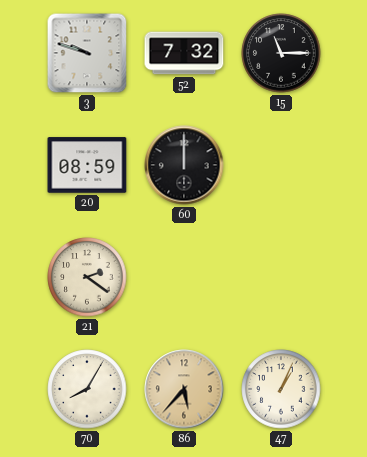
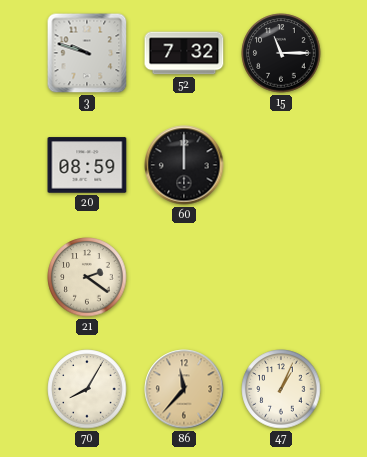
86: 5:37 -> 11:37 (184, 389)
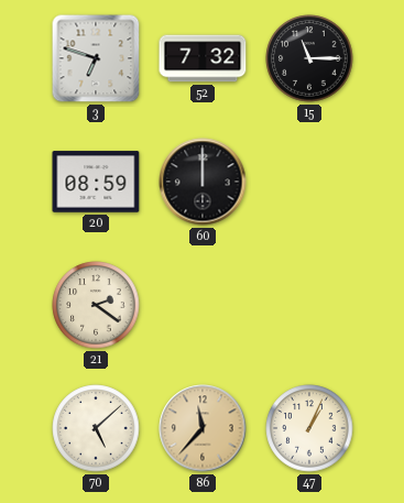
3: 9:48 -> 6:48 (96, 58)
70: 8:05 -> 5:08 (96, 428)
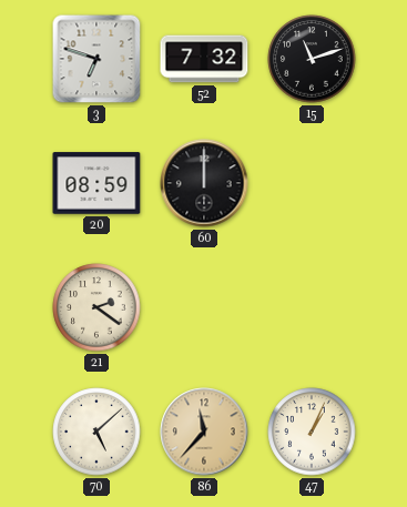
15: 11:15 -> 11:12 (312, 59)
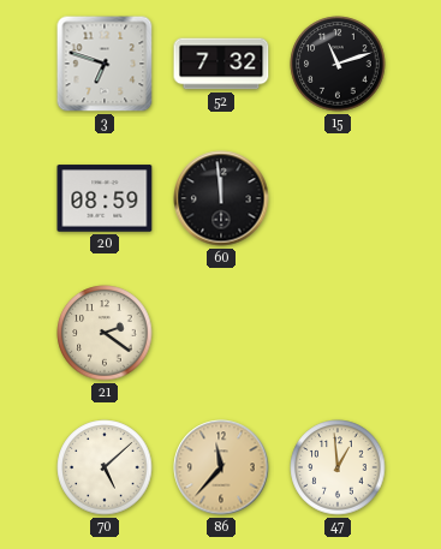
60: 12:00 -> 11:59 (221, 198)
47: 1:04 -> 12:59 (338, 467)
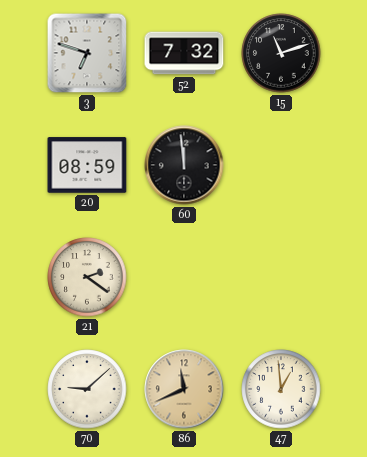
70: 5:08 -> 9:08 (87, 389)
86: 11:37 -> 11:41 (184, 389)
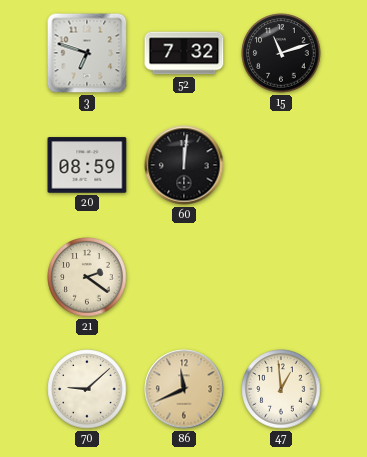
60: 11:59 -> 12:01 (184, 165)
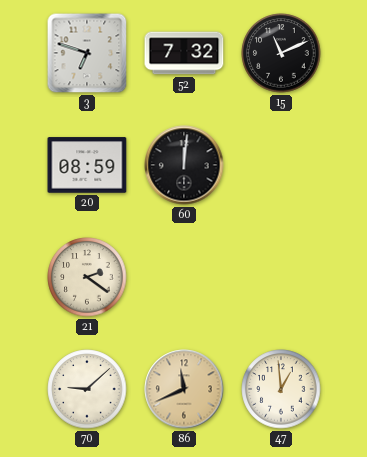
15: 11:12 -> 11:11 (281, 53)
